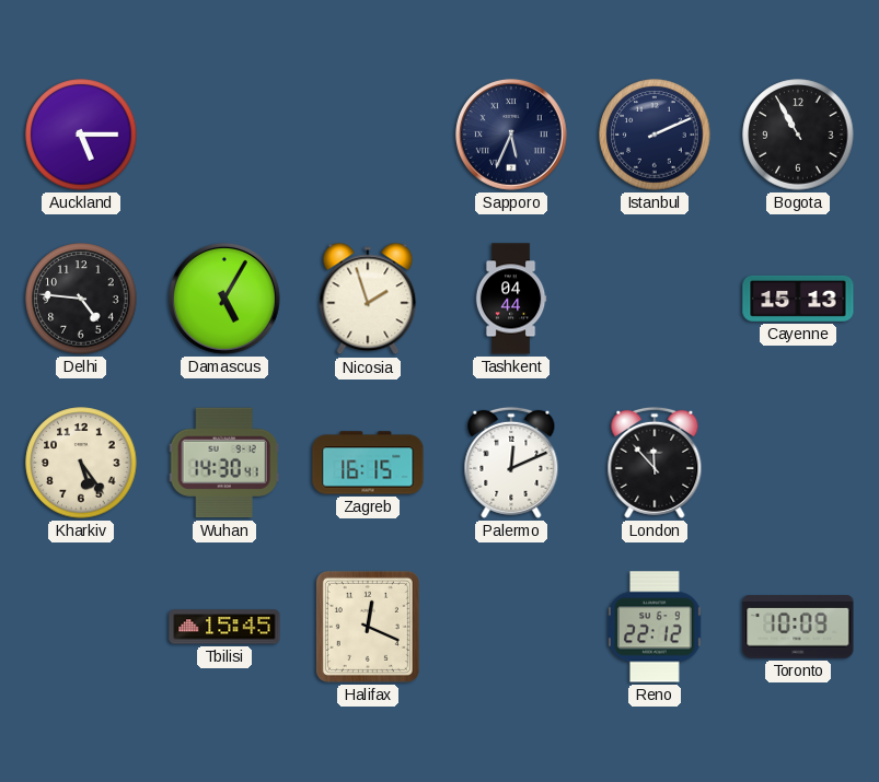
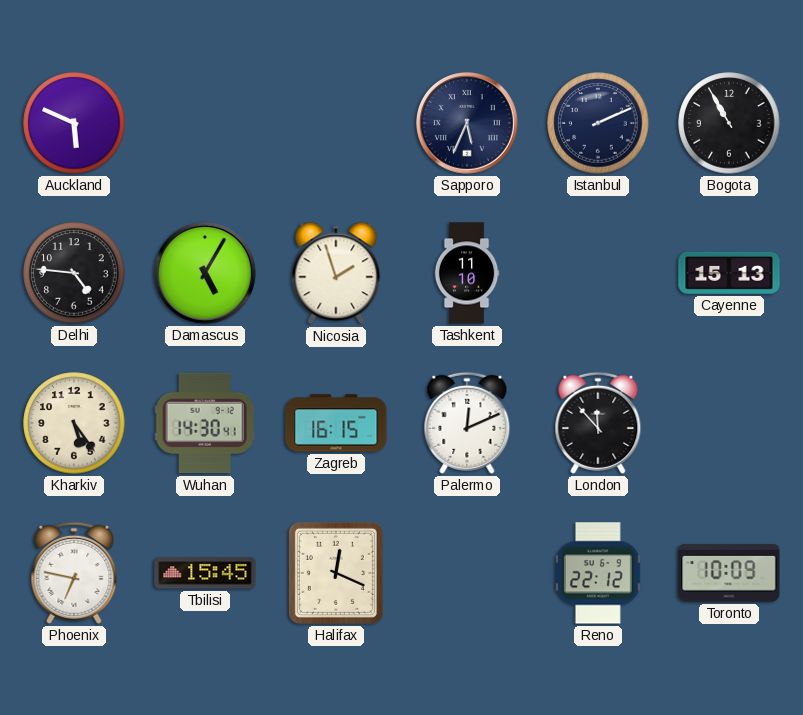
Auckland: 5:15 -> 5:49 (74, 123)
Tashkent: 04:44 -> 11:10 (467, 273)
Phoenix: none -> 6:47 (74, 573)
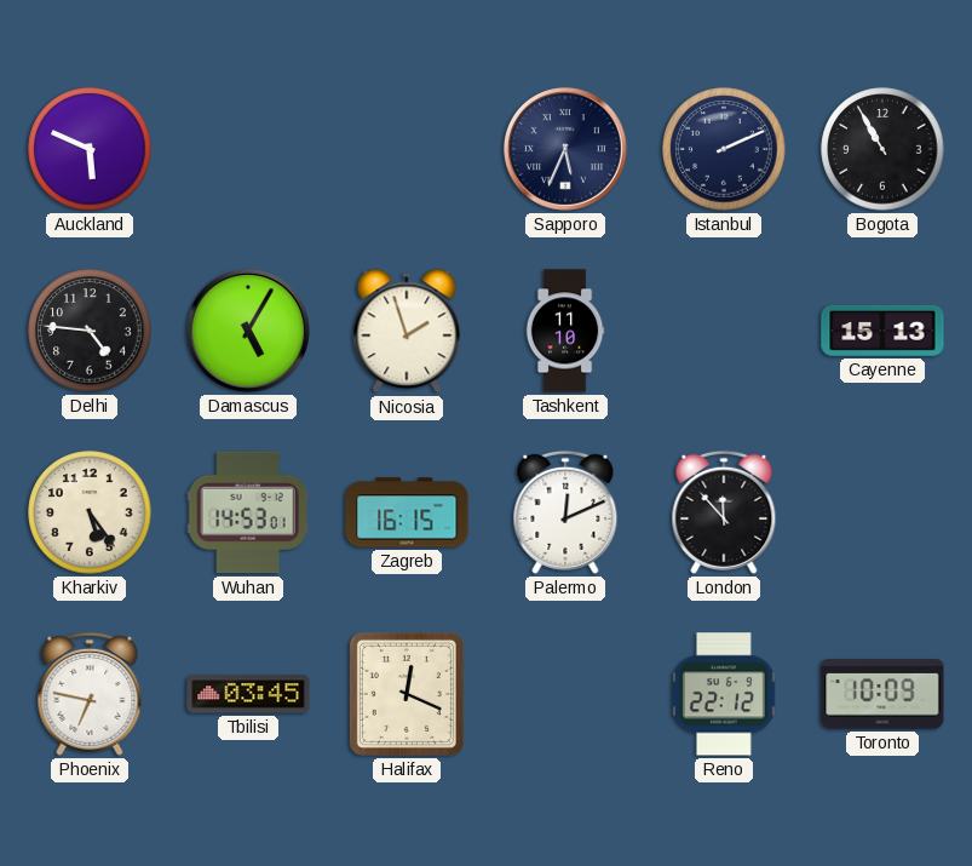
Wuhan: 14:30 -> 14:53 (248, 512)
Tbilisi: 15:45 -> 03:45 (248, 694)
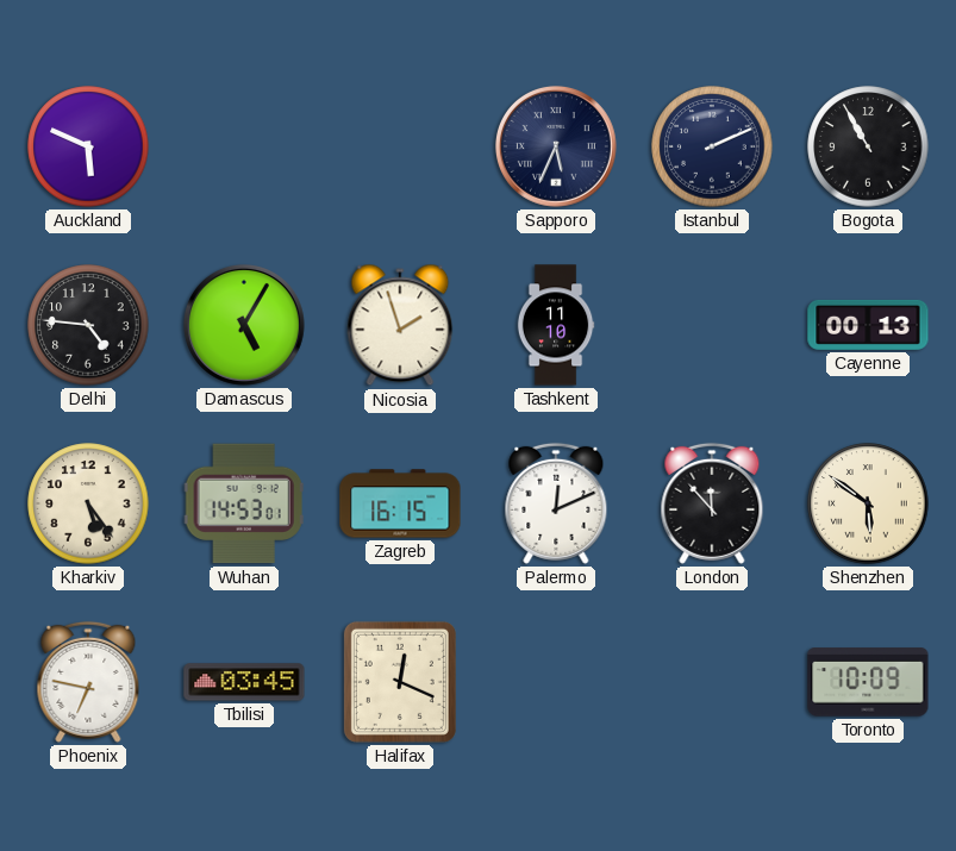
Cayenne: 15:13 -> 00:13 (868, 325)
Shenzhen: none -> 5:51 (868, 503)
Reno: 22:12 -> none (724, 694)
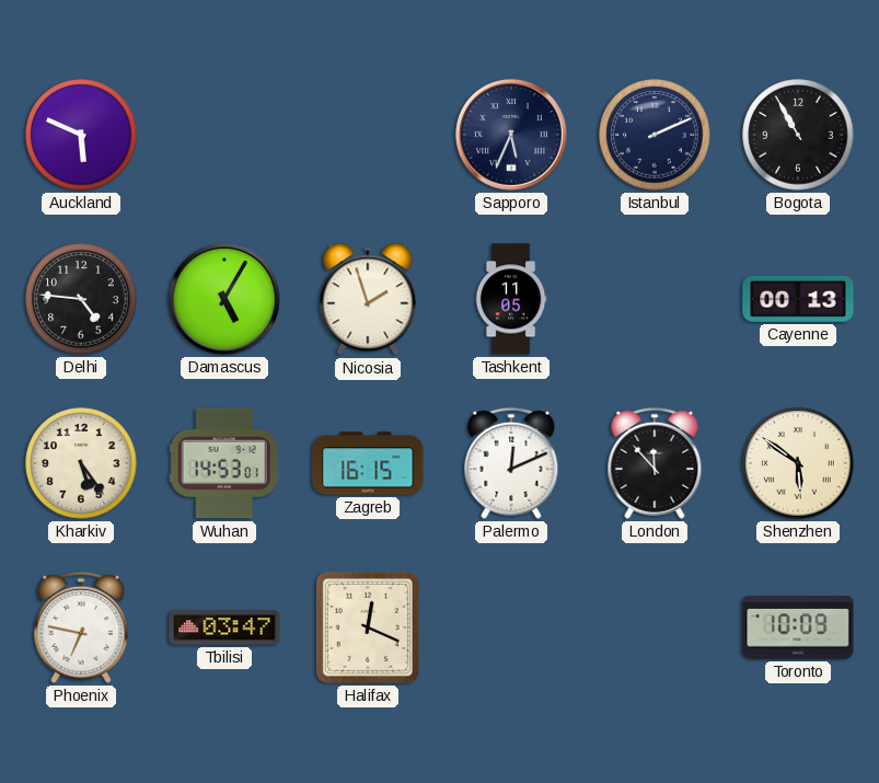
Tashkent: 11:10 -> 11:05 (511, 299)
Tbilisi: 03:45 -> 03:47 (224, 627)
